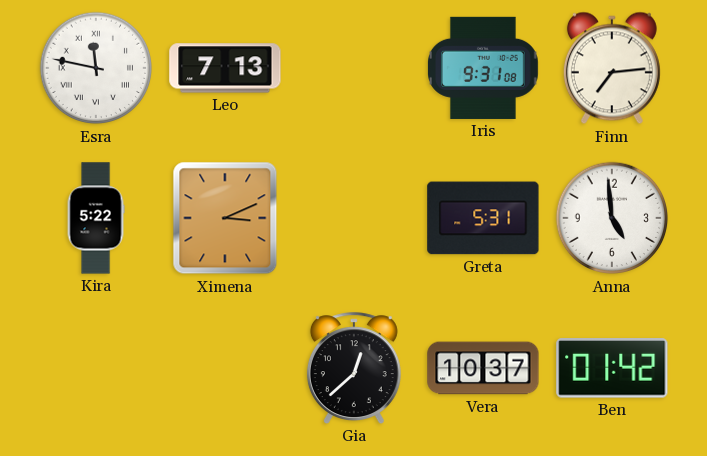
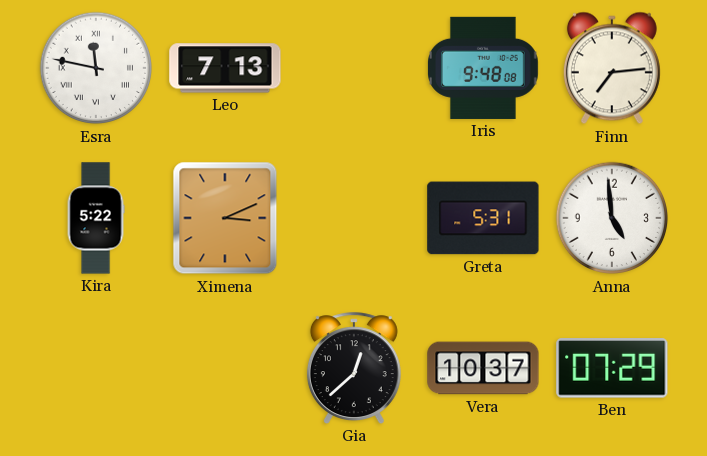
Iris: 9:31 -> 9:48 (484, 68)
Ben: 01:42 -> 07:29 (612, 368)
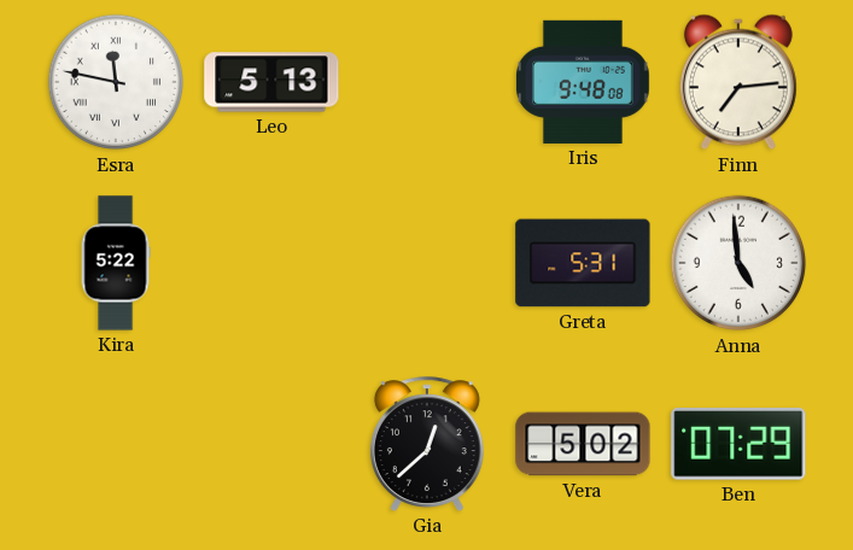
Leo: 7:13 -> 5:13 (271, 82)
Ximena: 3:11 -> none (225, 218)
Vera: 10:37 -> 5:02 (583, 444)
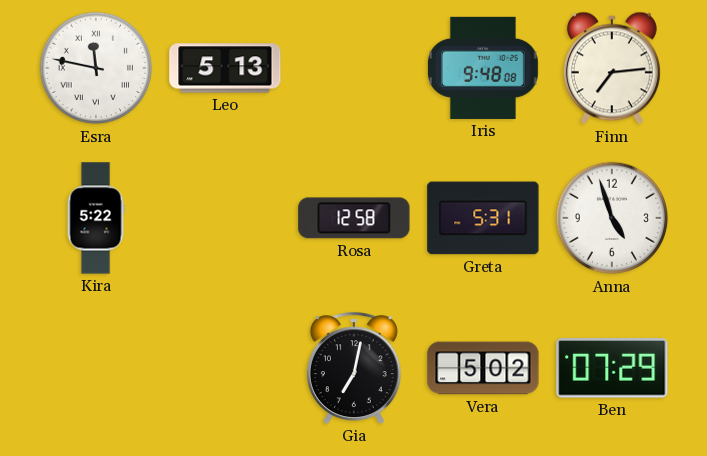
Rosa: none -> 12:58 (354, 218)
Anna: 4:59 -> 4:57 (612, 218)
Gia: 12:38 -> 7:02 (354, 368)
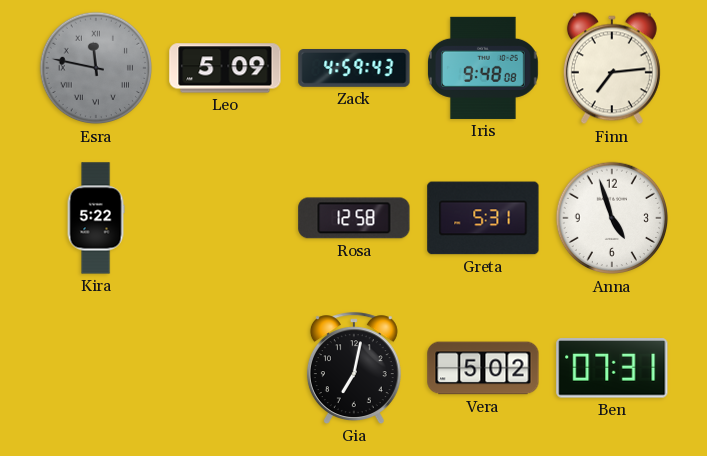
Esra dial: white -> grey (96, 68)
Leo: 5:13 -> 5:09 (225, 68)
Zack: none -> 4:59 (354, 69)
Ben: 07:29 -> 07:31 (612, 368)
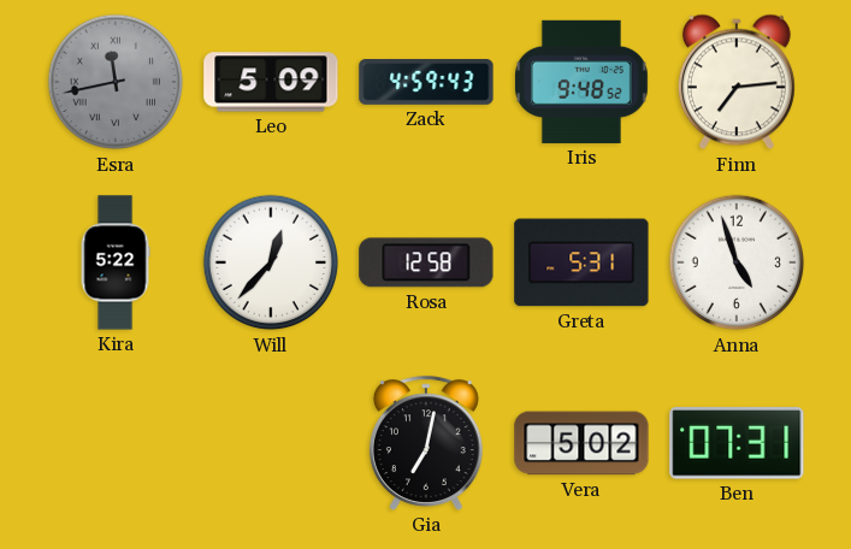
Esra: 11:47 -> 11:43 (116, 82)
Iris: 9:48:08 -> 9:48:52 (583, 82)
Will: none -> 12:37 (271, 262)
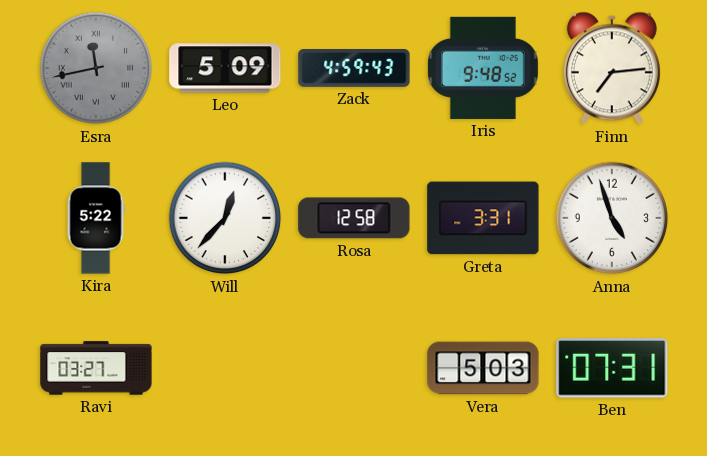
Greta: 5:31 -> 3:31 (483, 218)
Ravi: none -> 03:27 (96, 368)
Gia: 7:02 -> none (426, 443)
Vera: 5:02 -> 5:03 (483, 368)
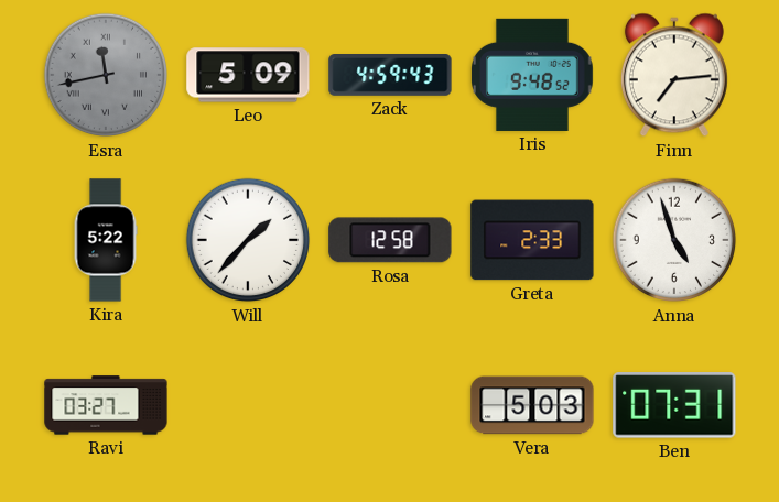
Will: 12:37 -> 1:37 (248, 240)
Greta: 3:31 -> 2:33 (532, 240)
